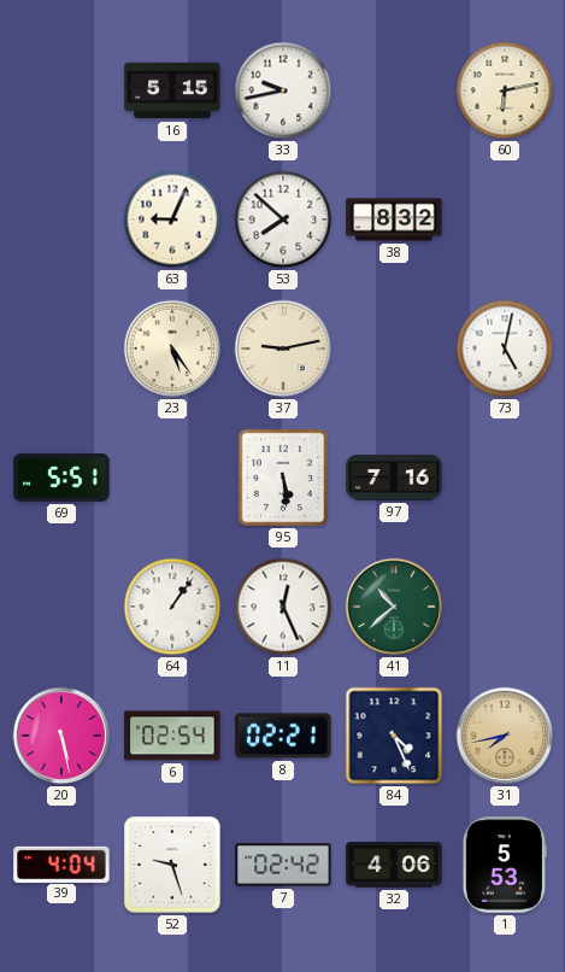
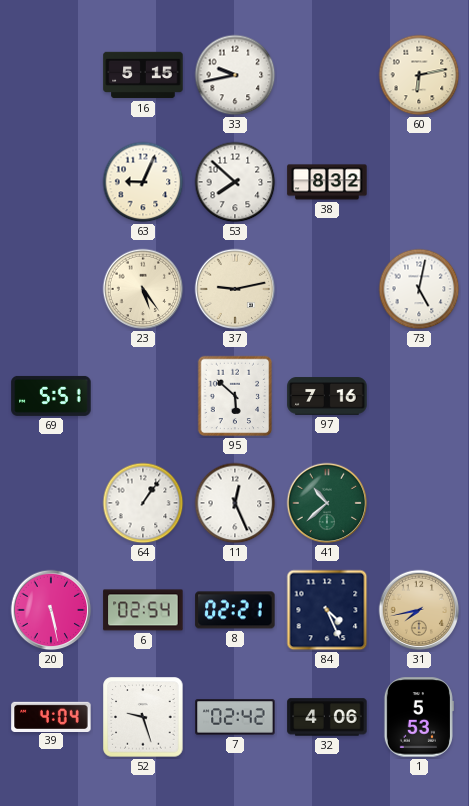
95: 5:29 -> 5:52 (235, 396)
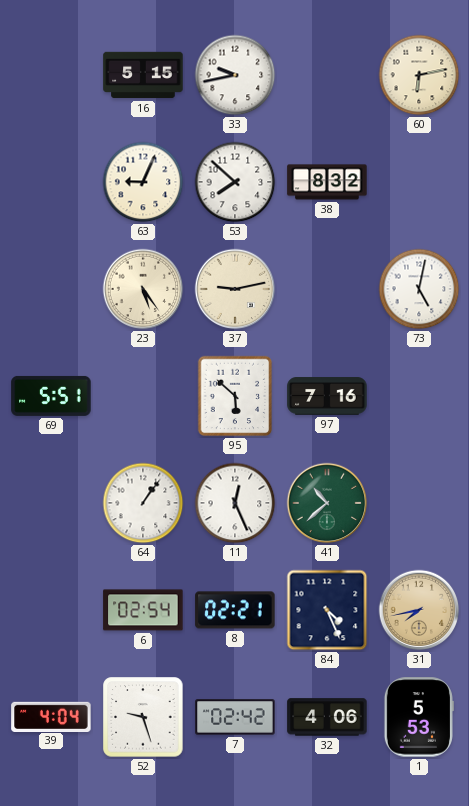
20: 5:28 -> none (51, 610)
